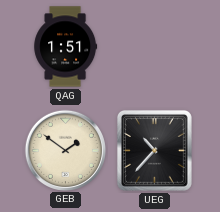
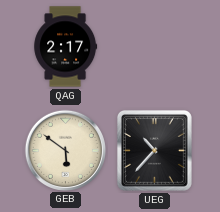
QAG: 1:51 -> 2:17 (66, 47)
GEB: 1:51 -> 5:51 (65, 150)
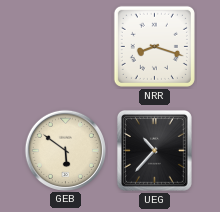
QAG: 2:17 -> none (66, 47)
NRR: none -> 8:18 (154, 46)
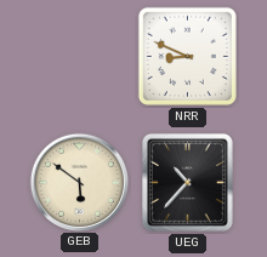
NRR: 8:18 -> 8:49 (187, 56)
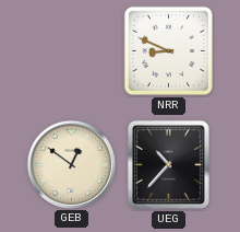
GEB: 5:51 -> 12:51 (71, 164)
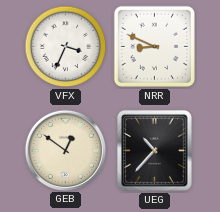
VFX: none -> 3:34 (66, 47)
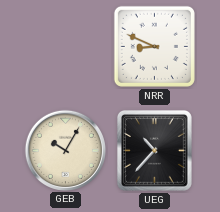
VFX: 3:34 -> none (66, 47)
GEB: 12:51 -> 10:05 (65, 150)
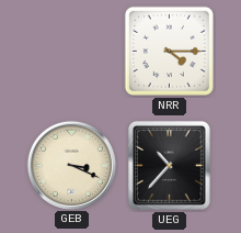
NRR: 8:49 -> 4:15 (169, 51)
GEB: 10:05 -> 3:19 (71, 165)
